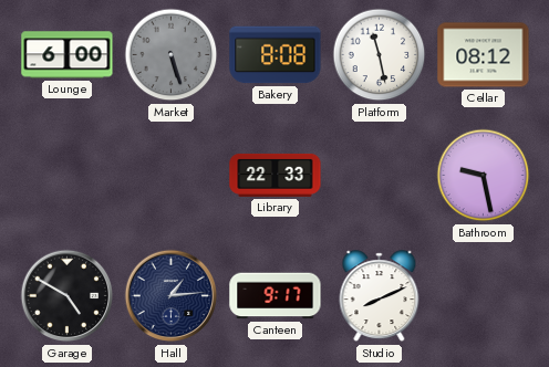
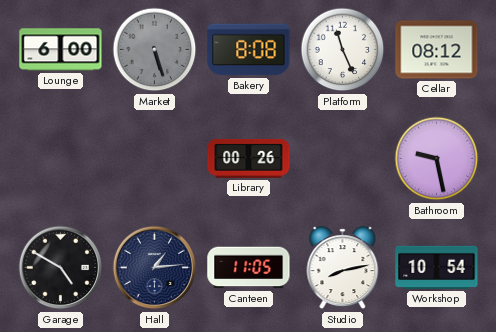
Platform: 11:28 -> 11:26 (343, 50)
Library: 22:33 -> 00:26 (249, 158)
Canteen: 9:17 -> 11:05 (249, 268)
Studio: 8:11 -> 8:13 (343, 268)
Workshop: none -> 10:54 (437, 267)
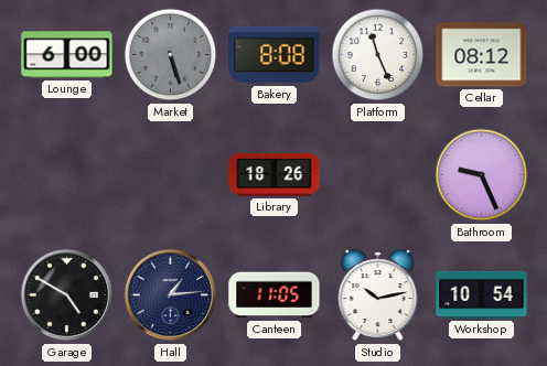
Library: 00:26 -> 18:26 (275, 174)
Bathroom: 9:28 -> 9:26 (482, 175)
Studio: 8:13 -> 10:13 (378, 295)
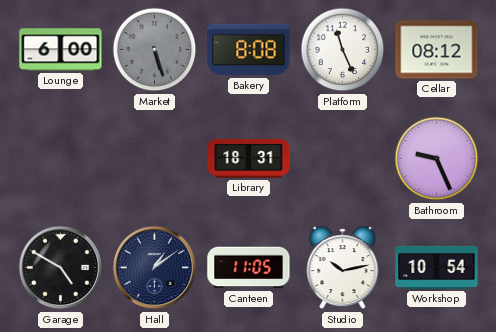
Library: 18:26 -> 18:31 (249, 158)
Hall: 1:14 -> 1:09 (155, 268)
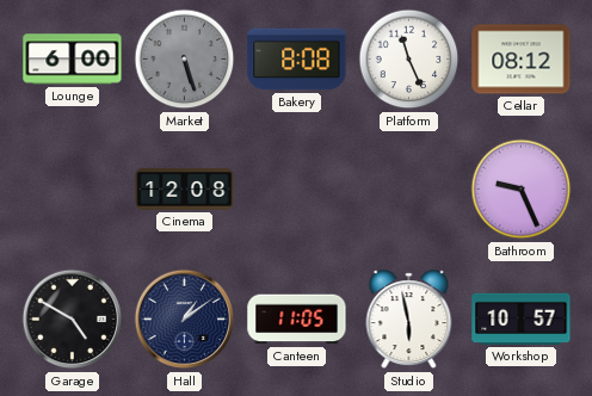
Cinema: none -> 12:08 (185, 190)
Library: 18:31 -> none (249, 158)
Studio: 10:13 -> 5:58 (409, 320)
Workshop: 10:54 -> 10:57 (522, 318)
